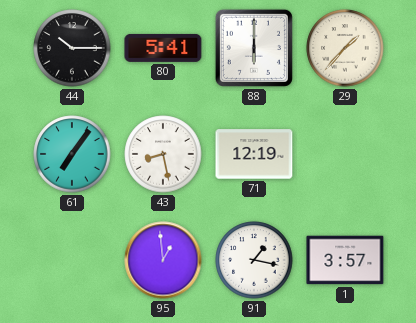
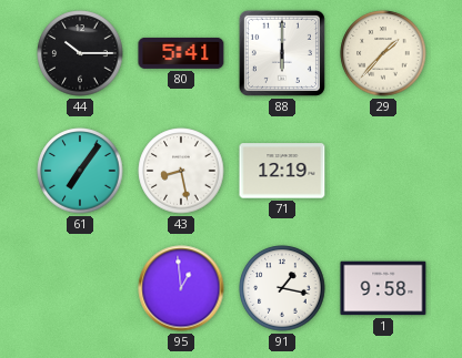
1: 3:57 -> 9:58 (383, 288)
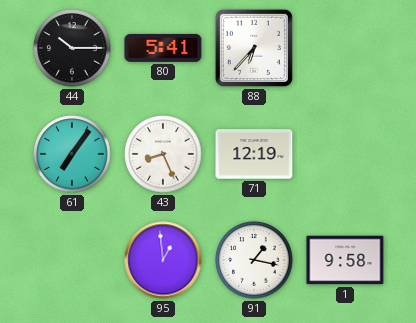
88: 6:00 -> 6:37 (254, 48)
29: 1:37 -> none (383, 53)
43: 8:28 -> 8:26 (163, 154)
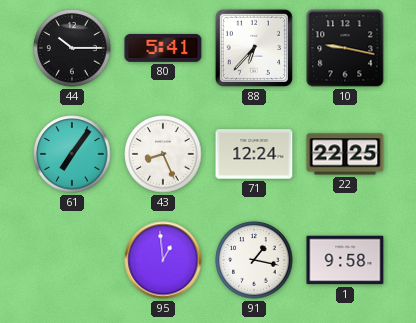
10: none -> 9:17 (345, 48)
71: 12:19 -> 12:24 (254, 154)
22: none -> 22:25 (345, 154)
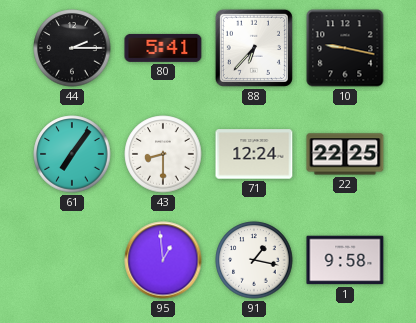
44: 10:15 -> 2:15 (72, 48)
43: 8:26 -> 8:30 (163, 154)
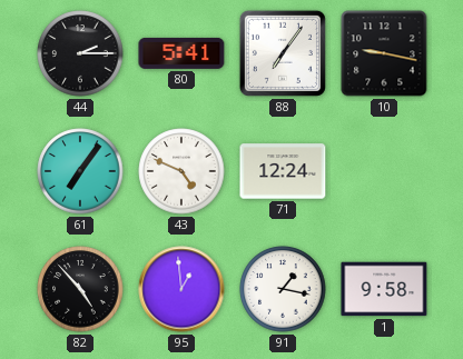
88: 6:37 -> 7:06 (283, 53)
43: 8:30 -> 4:49 (181, 171)
22: 22:25 -> none (345, 154)
82: none -> 4:53 (80, 289)
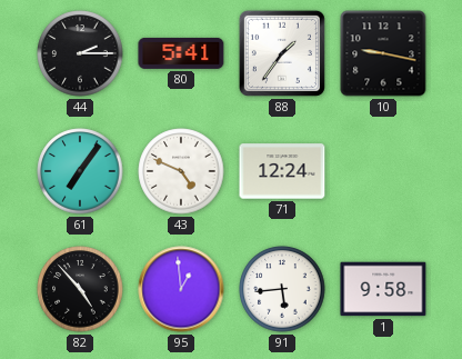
88: 7:06 -> 1:36 (282, 53)
91: 1:17 -> 5:44 (282, 289)
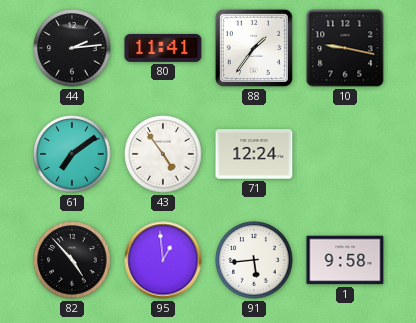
44: 2:15 -> 2:14 (72, 48)
80: 5:41 -> 11:41 (163, 48)
61: 7:06 -> 7:09 (72, 154)
43: 4:49 -> 4:54 (163, 154)
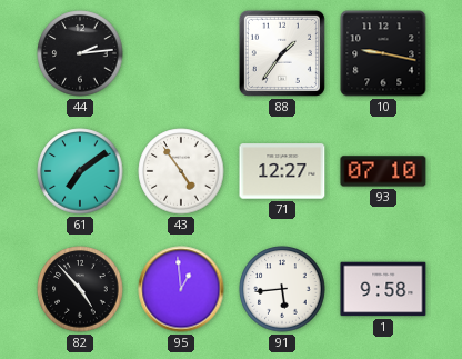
80: 11:41 -> none (163, 48)
71: 12:24 -> 12:27 (282, 171)
93: none -> 07:10 (383, 171)
